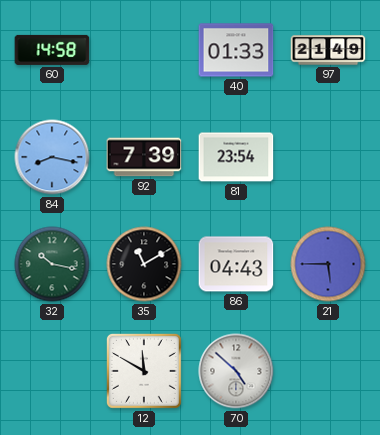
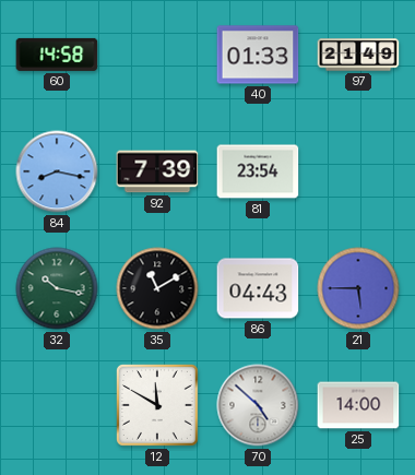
25: none -> 14:00 (358, 405)
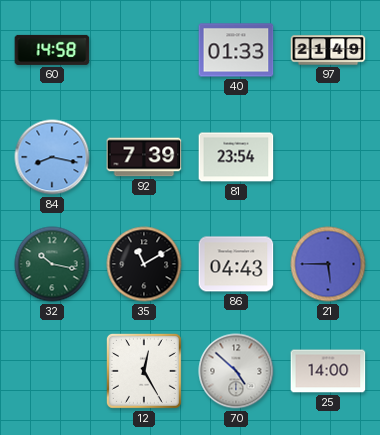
12: 11:50 -> 12:25 (144, 371)
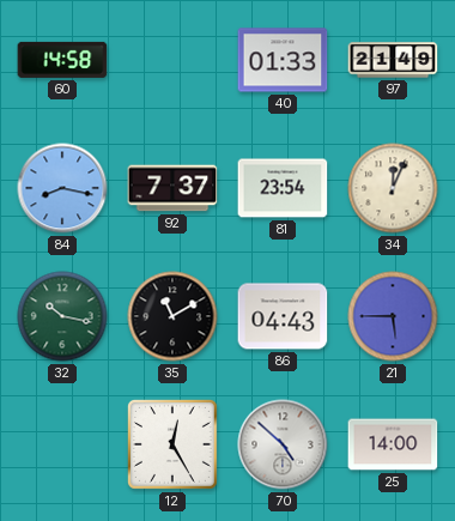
92: 7:39 -> 7:37 (172, 188)
34: none -> 12:04 (393, 188)
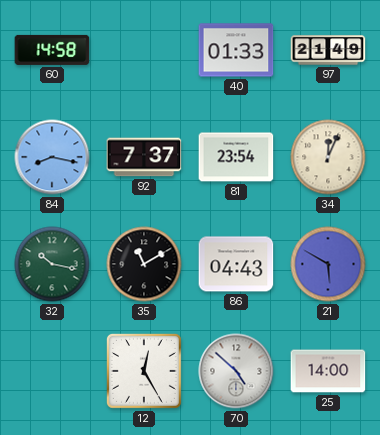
21: 5:45 -> 5:50 (328, 264)
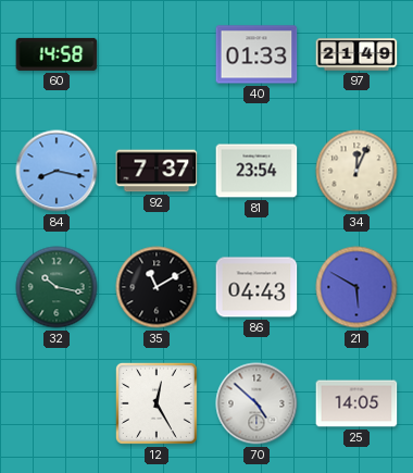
25: 14:00 -> 14:05 (356, 403)
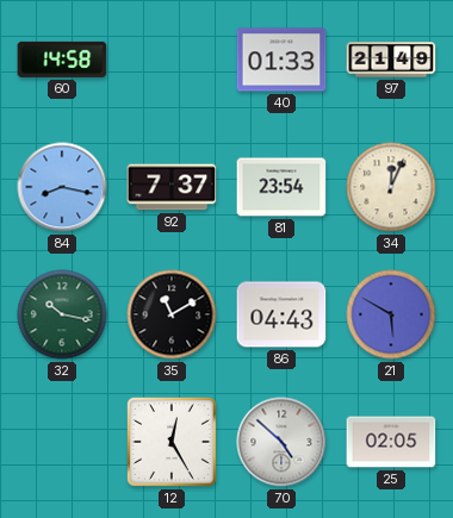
25: 14:05 -> 02:05 (391, 442)
